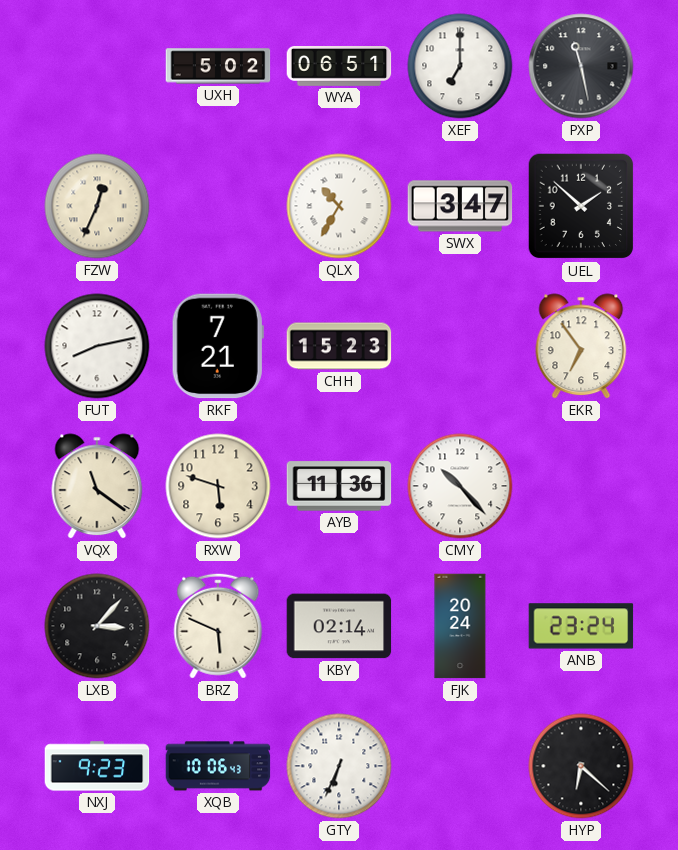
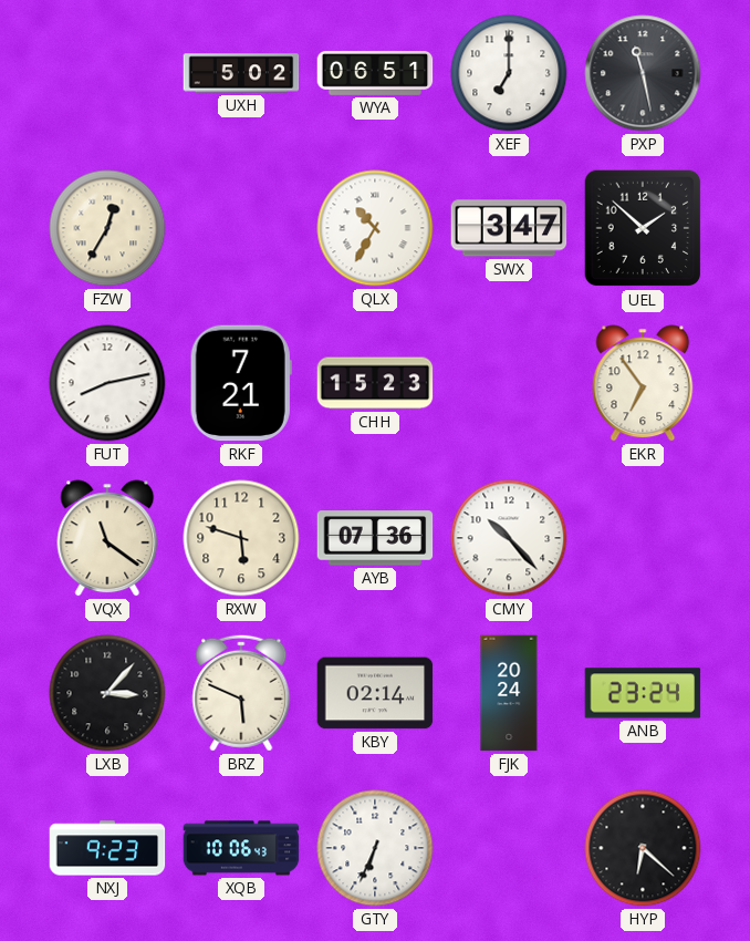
FZW: 12:34 -> 12:35 (107, 228)
AYB: 11:36 -> 07:36 (375, 538)
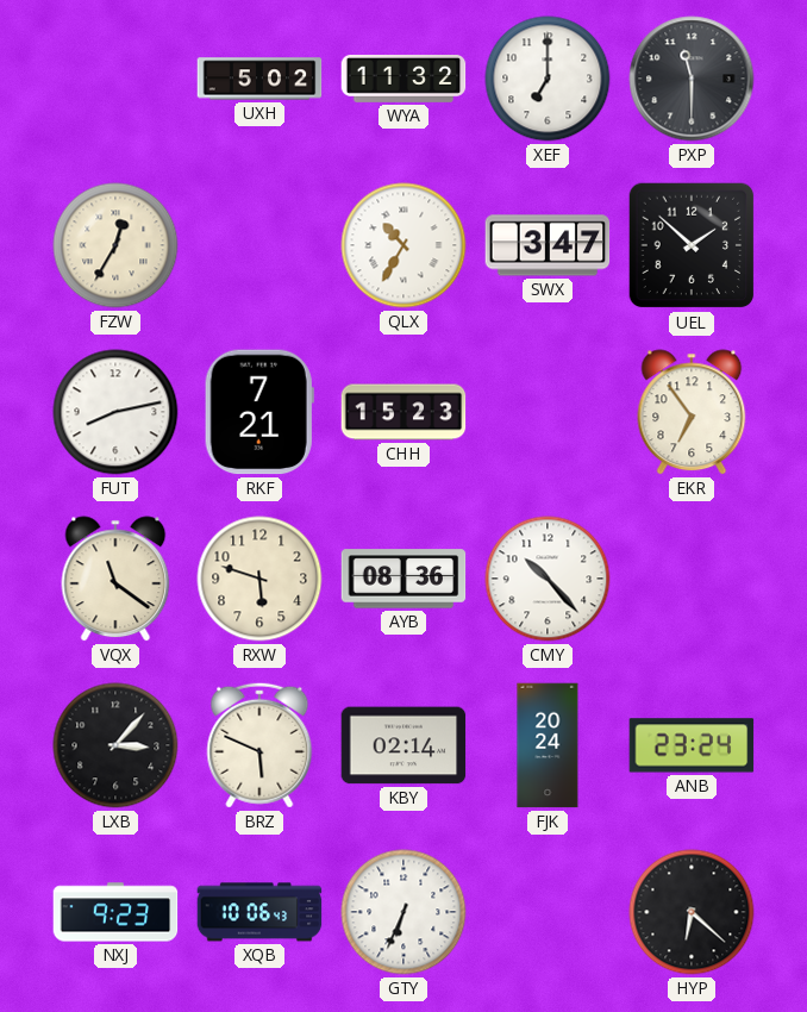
WYA: 06:51 -> 11:32 (403, 80)
PXP: 11:28 -> 11:30 (692, 79)
AYB: 07:36 -> 08:36 (403, 579)
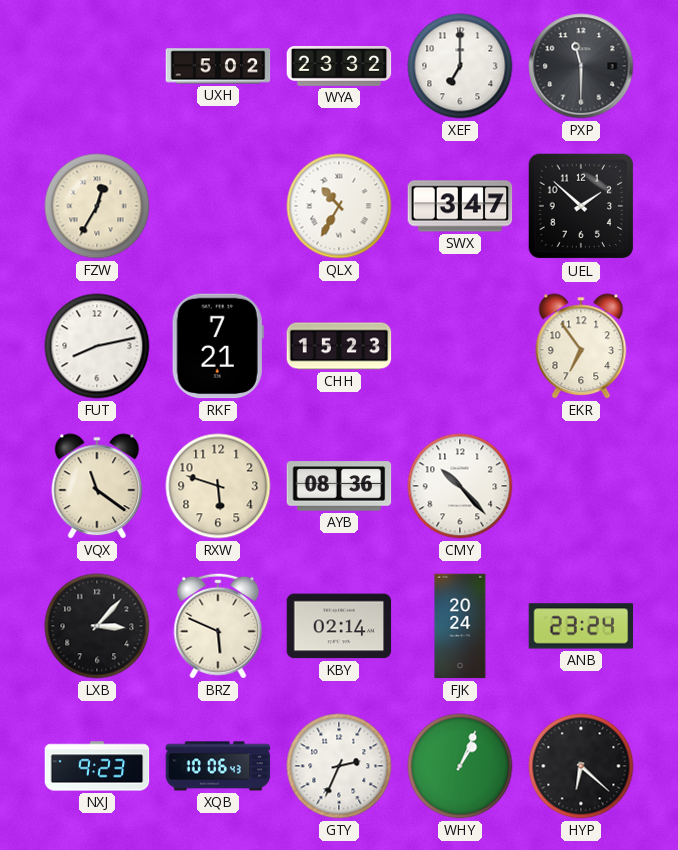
WYA: 11:32 -> 23:32 (339, 67)
GTY: 6:34 -> 2:34 (339, 766)
WHY: none -> 1:04 (460, 766)
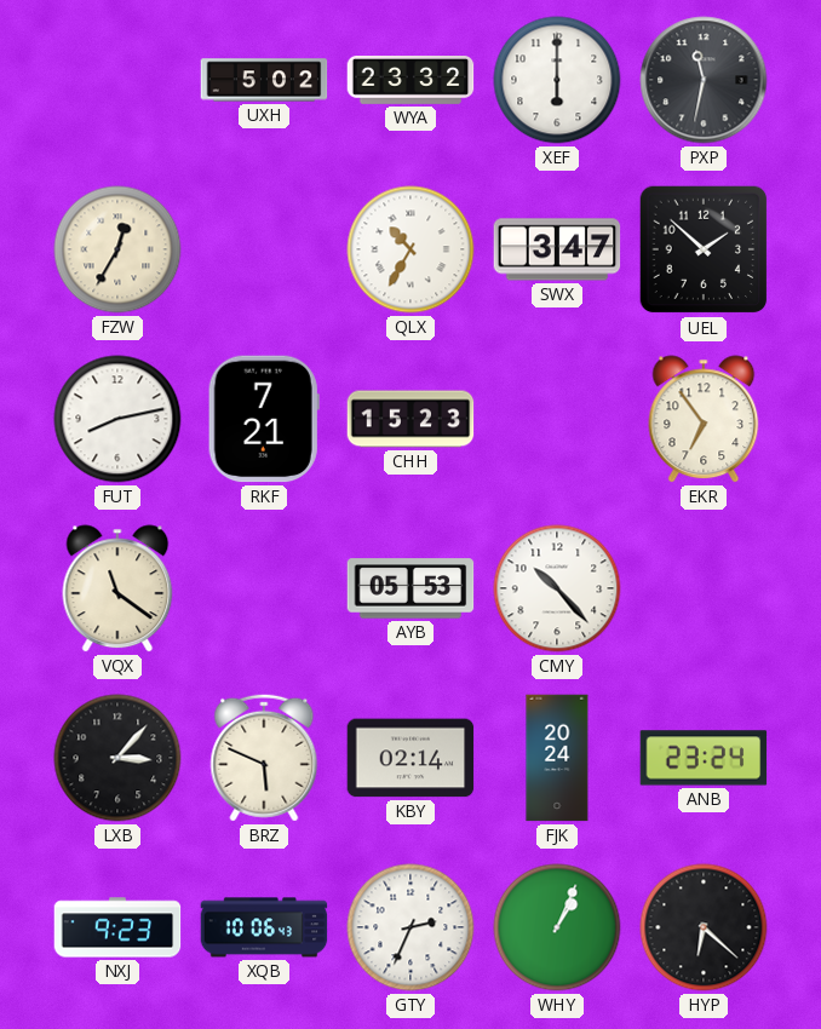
XEF: 7:00 -> 6:00 (557, 80)
PXP: 11:30 -> 11:32 (704, 80)
RXW: 5:48 -> none (218, 486)
AYB: 08:36 -> 05:53 (410, 588)
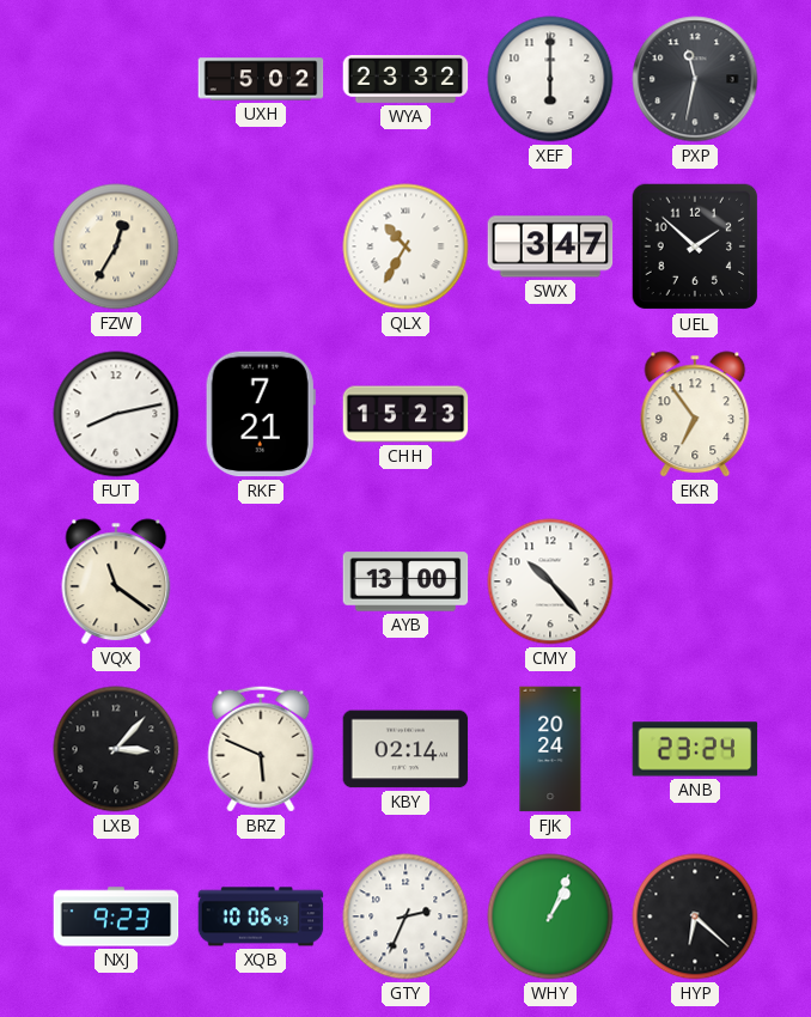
AYB: 05:53 -> 13:00 (405, 581)
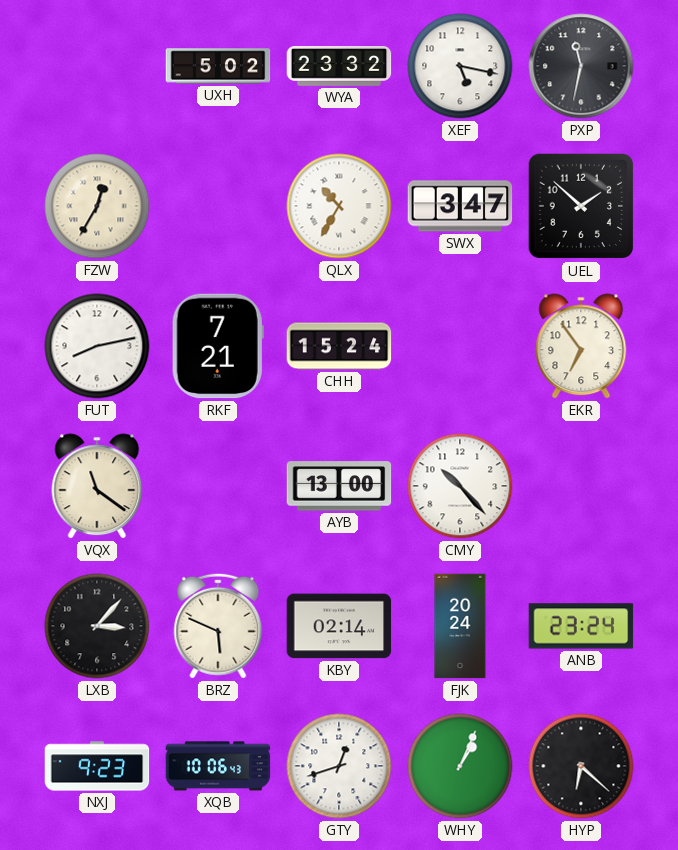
XEF: 6:00 -> 5:17 (460, 66)
CHH: 15:23 -> 15:24 (339, 346)
GTY: 2:34 -> 12:42 (339, 766)
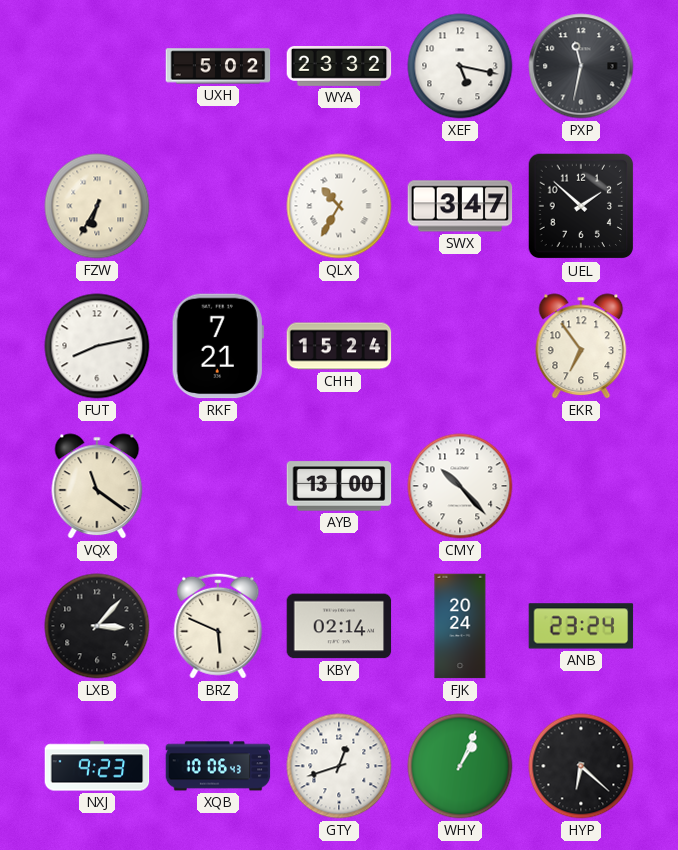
FZW: 12:35 -> 6:35 (97, 206)
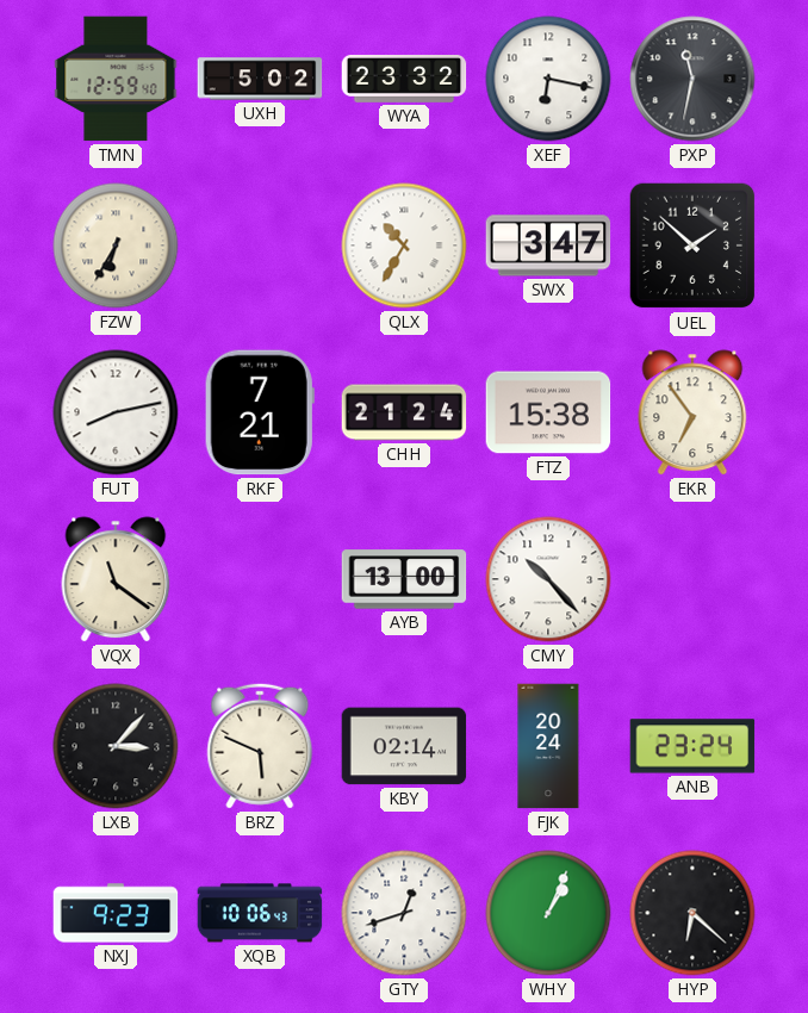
TMN: none -> 12:59 (116, 79)
XEF: 5:17 -> 6:17 (548, 79)
CHH: 15:24 -> 21:24 (404, 412)
FTZ: none -> 15:38 (548, 412)
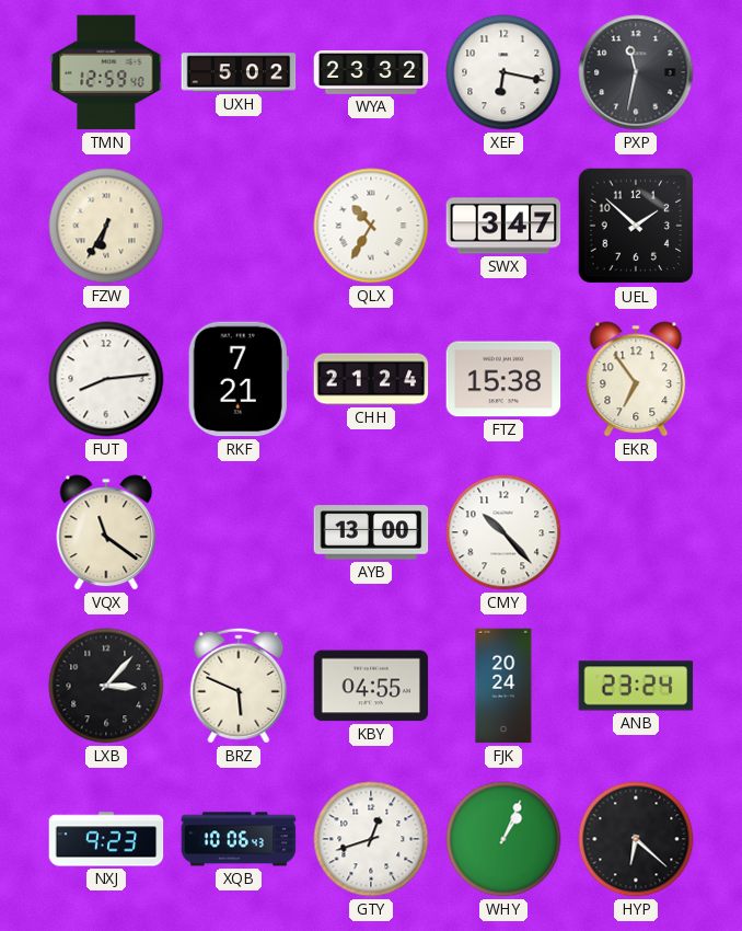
FUT: 8:13 -> 8:14 (106, 379)
KBY: 02:14 -> 04:55 (371, 686)
